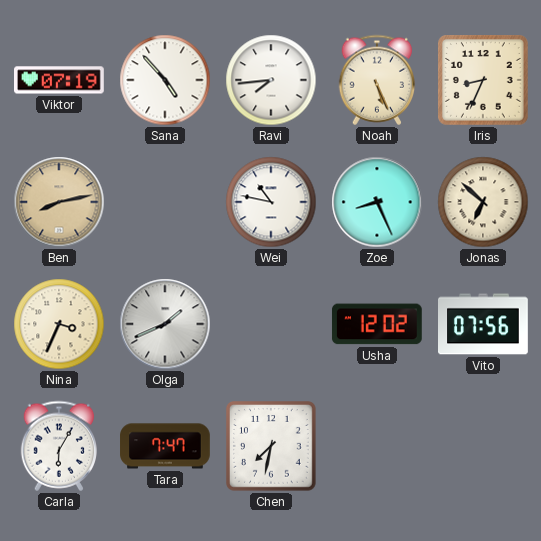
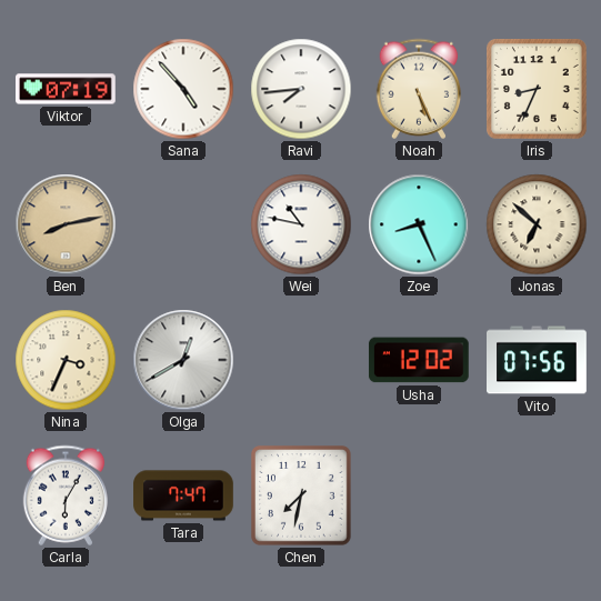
Olga: 1:41 -> 12:40 (183, 360)
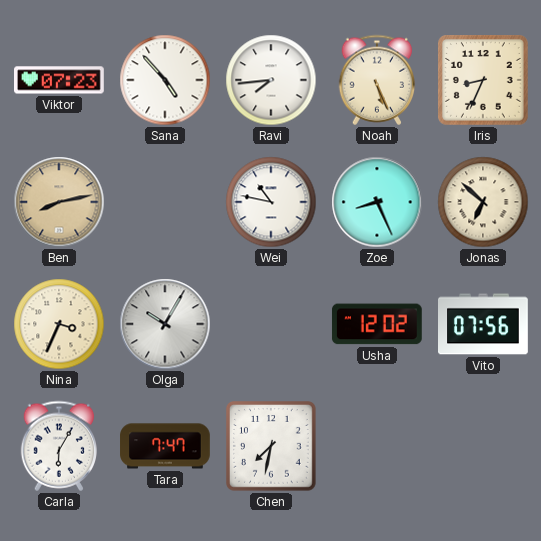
Viktor: 07:19 -> 07:23 (60, 80)
Olga: 12:40 -> 10:05 (165, 324)
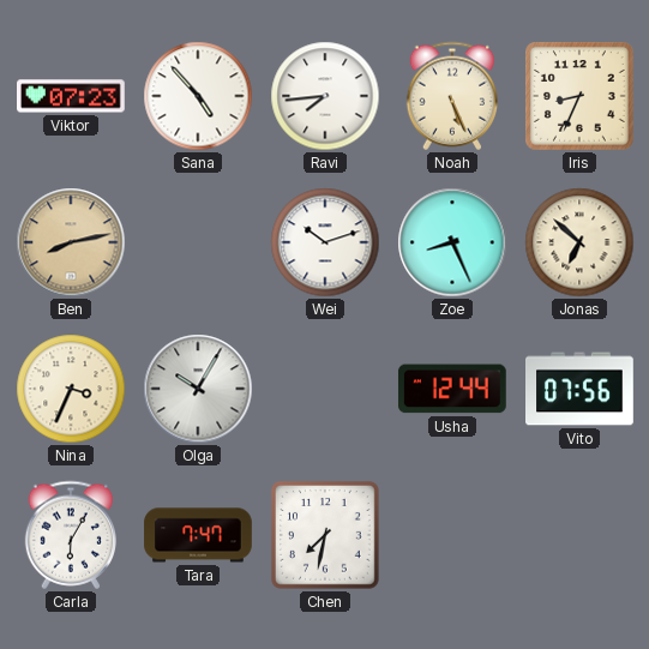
Wei: 10:47 -> 10:12 (325, 242)
Usha: 12:02 -> 12:44 (452, 389)
